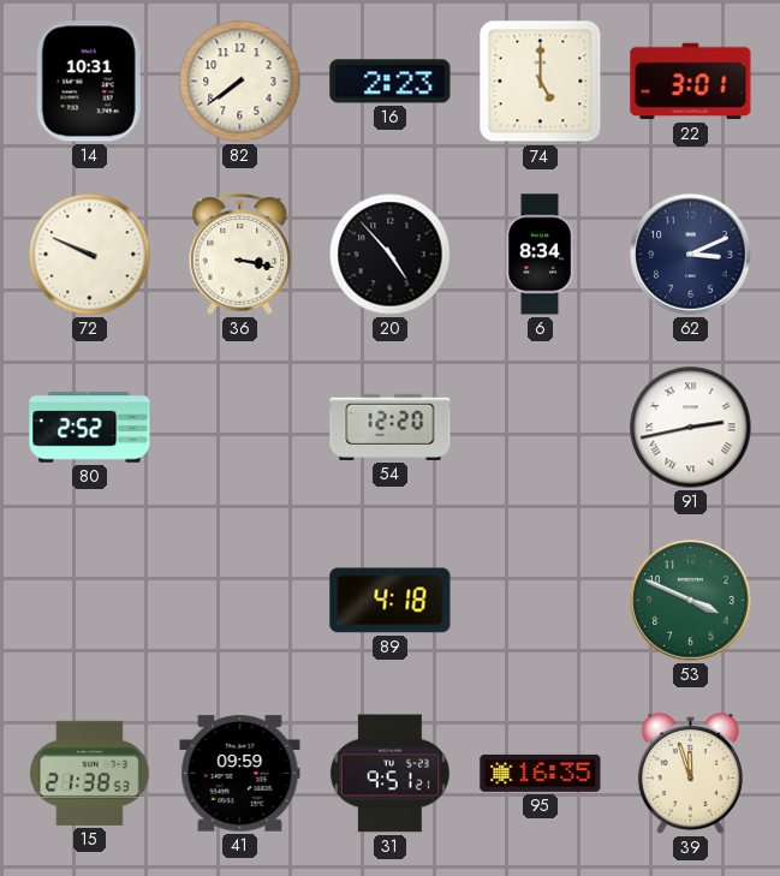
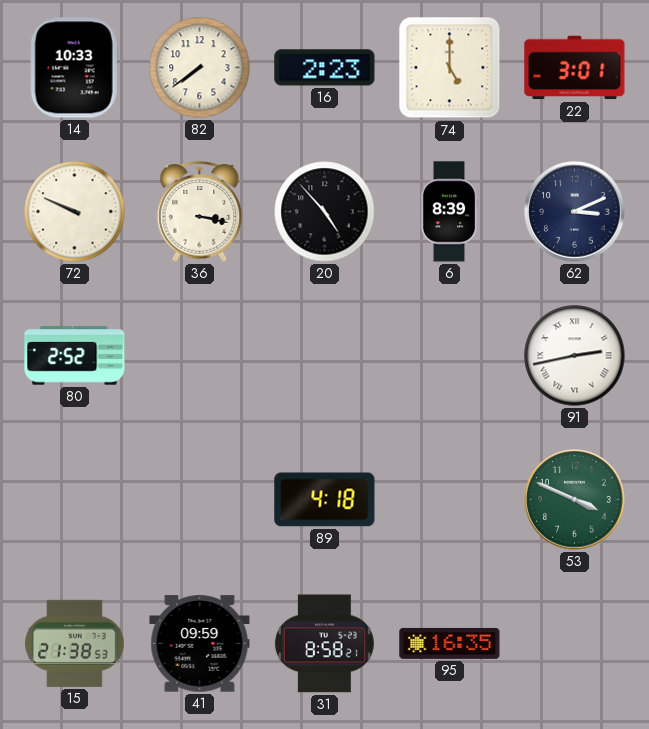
14: 10:31 -> 10:33 (74, 68)
6: 8:34 -> 8:39 (449, 212)
54: 12:20 -> none (391, 427)
31: 9:51 -> 8:58 (324, 644)
39: 11:57 -> none (690, 773)
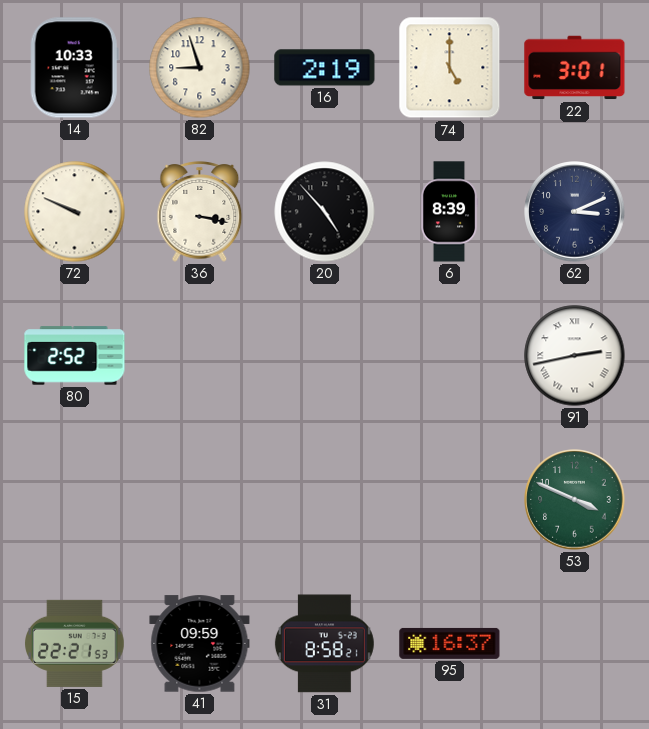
82: 7:39 -> 8:57 (200, 68)
16: 2:23 -> 2:19 (325, 68)
89: 4:18 -> none (325, 500)
15: 21:38 -> 22:21 (75, 643)
95: 16:35 -> 16:37 (450, 643)
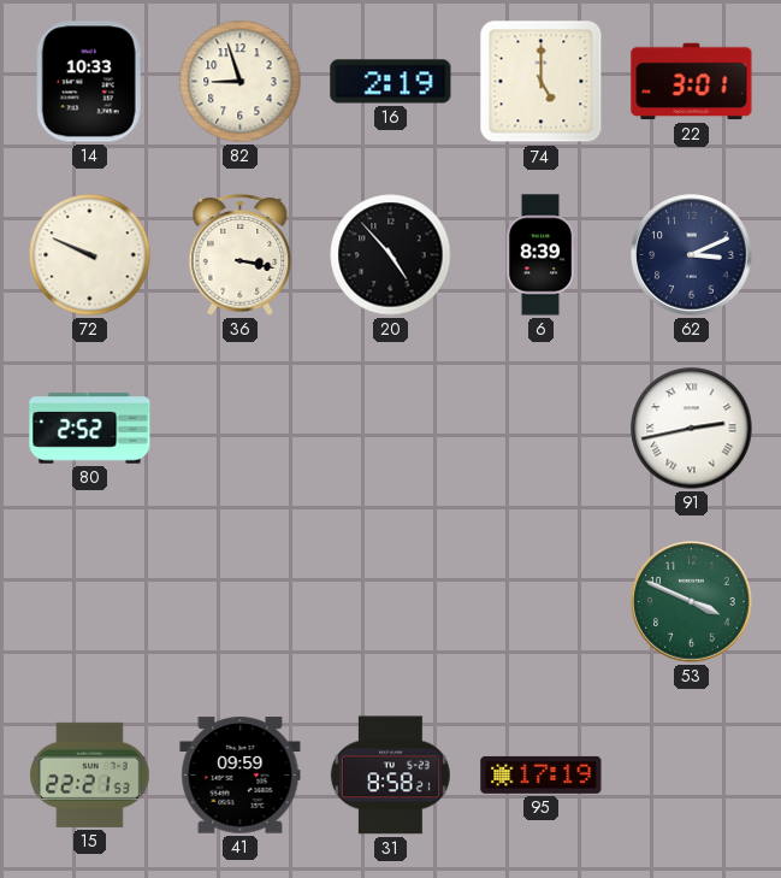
95: 16:37 -> 17:19 (542, 774)
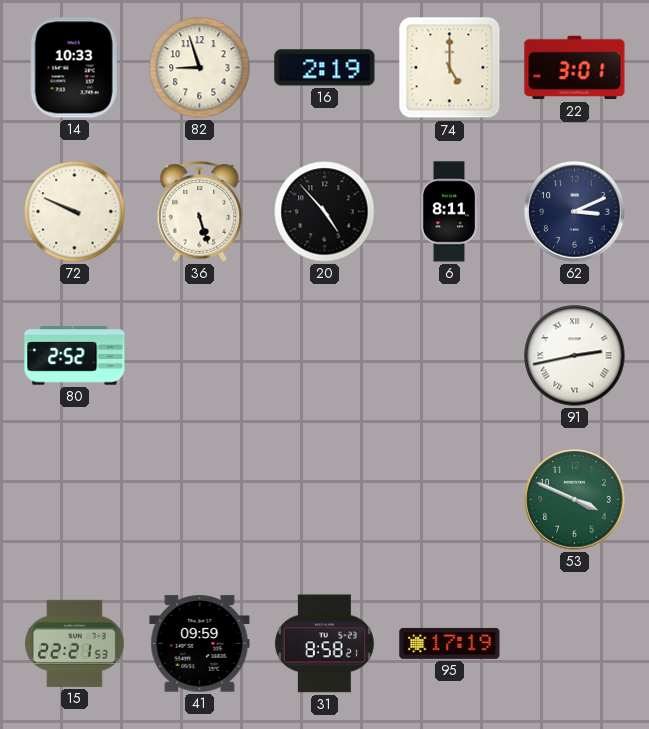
36: 3:17 -> 5:27 (200, 212)
6: 8:39 -> 8:11 (449, 212)
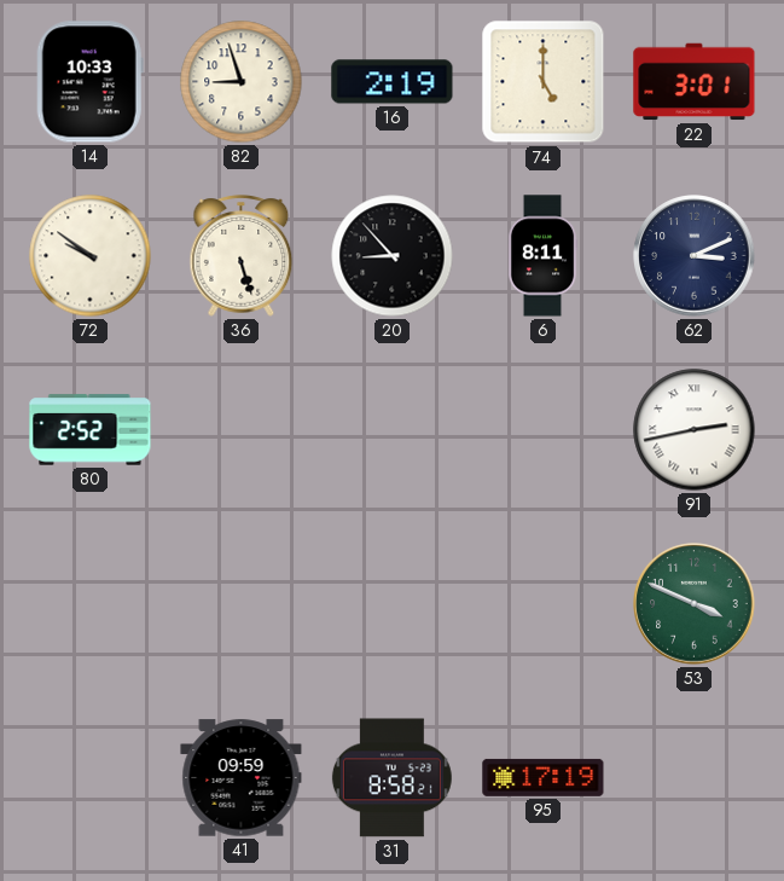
72: 9:49 -> 9:51 (91, 256)
20: 4:53 -> 8:53 (393, 256)
15: 22:21 -> none (75, 643)
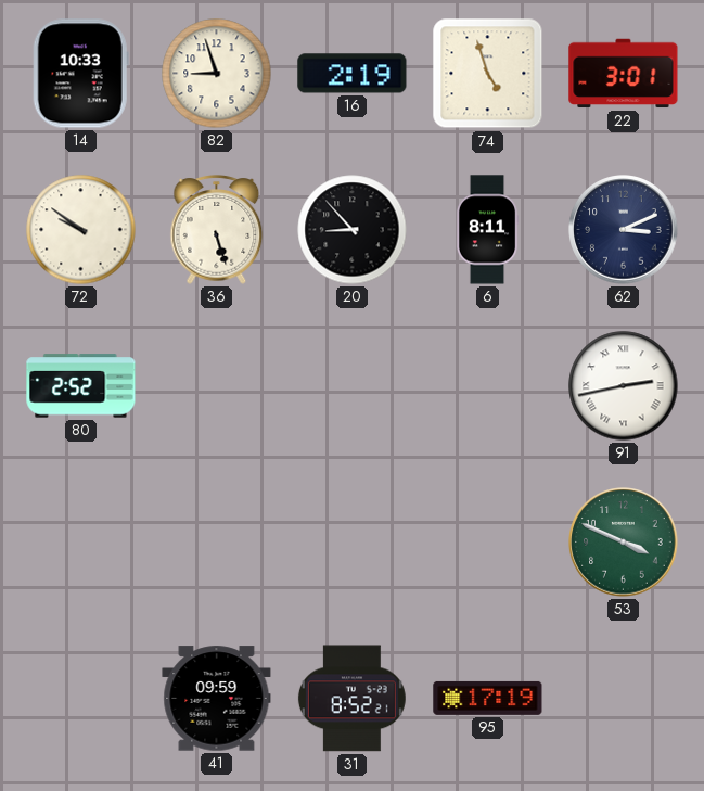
74: 5:00 -> 4:57 (488, 74)
31: 8:58 -> 8:52 (351, 699)
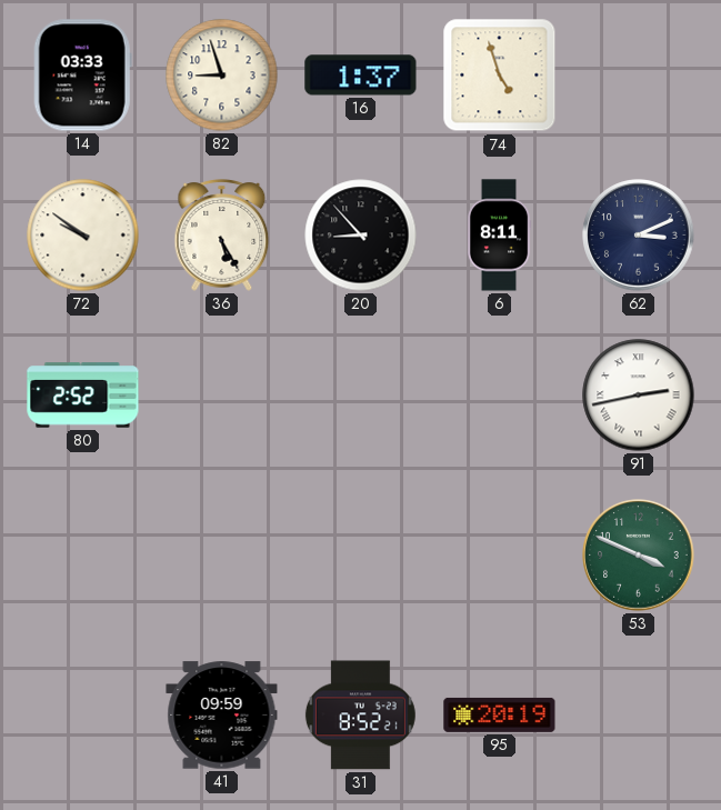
14: 10:33 -> 03:33 (82, 76)
16: 2:19 -> 1:37 (361, 76)
22: 3:01 -> none (624, 74)
36: 5:27 -> 5:25 (222, 236)
95: 17:19 -> 20:19 (500, 714)
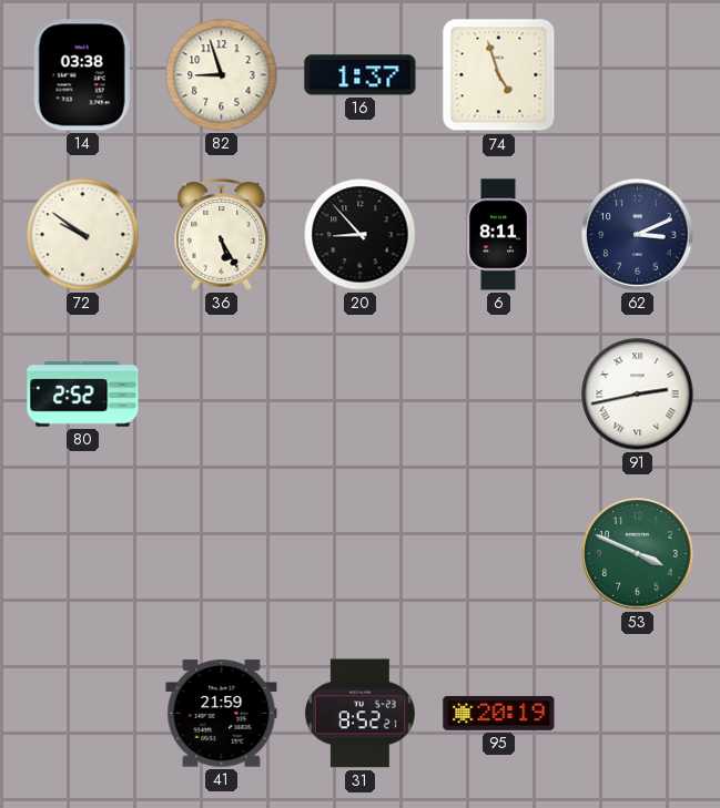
14: 03:33 -> 03:38 (82, 75)
41: 09:59 -> 21:59 (222, 714)
